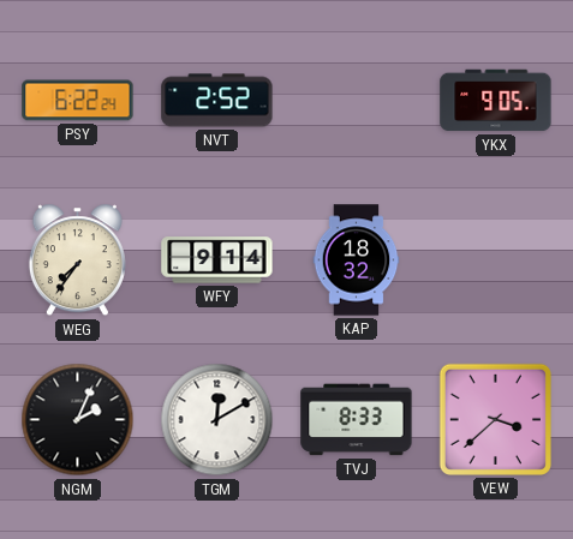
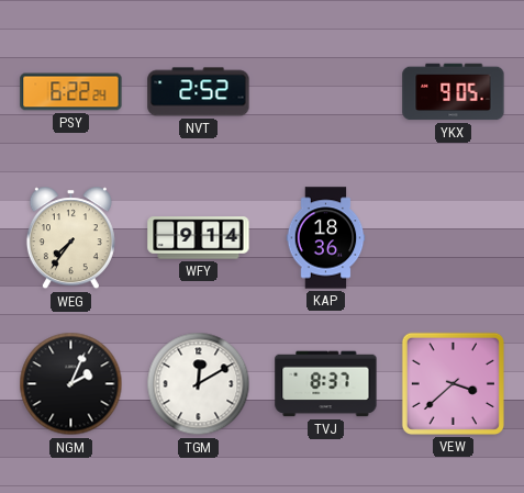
KAP: 18:32 -> 18:36 (326, 238)
TVJ: 8:33 -> 8:37 (326, 384)
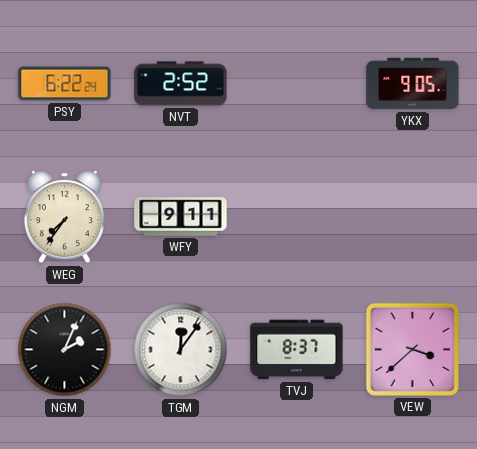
WFY: 9:14 -> 9:11 (181, 217)
KAP: 18:36 -> none (326, 238)
TGM: 12:10 -> 12:06 (181, 350)
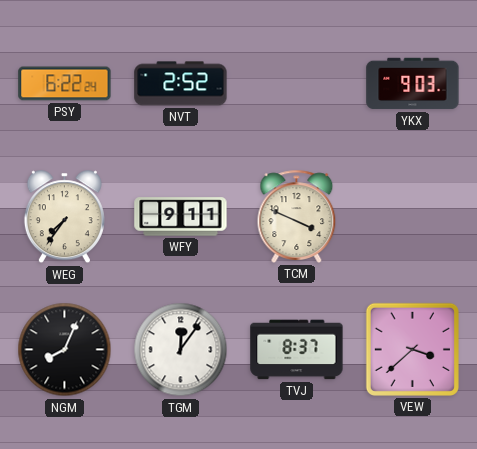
YKX: 9:05 -> 9:03 (413, 84)
TCM: none -> 3:49 (297, 216)
NGM: 2:04 -> 8:04 (65, 350)
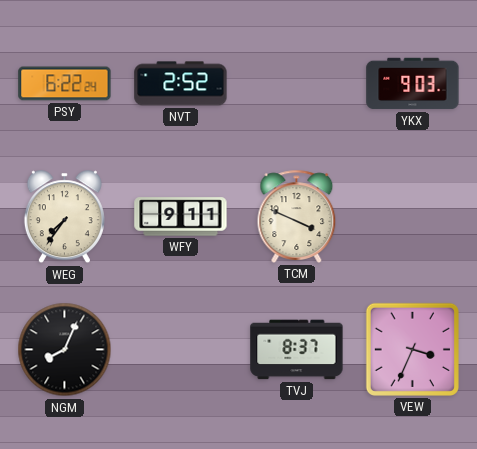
TGM: 12:06 -> none (181, 350)
VEW: 3:38 -> 3:34 (412, 349)
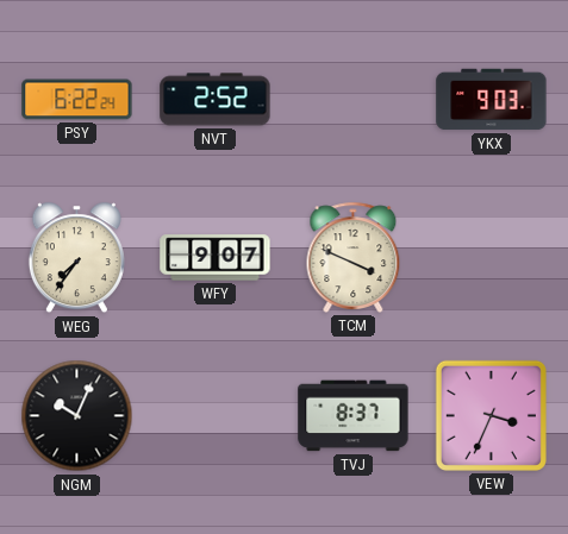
WFY: 9:11 -> 9:07 (216, 258)
NGM: 8:04 -> 10:04 (77, 416)
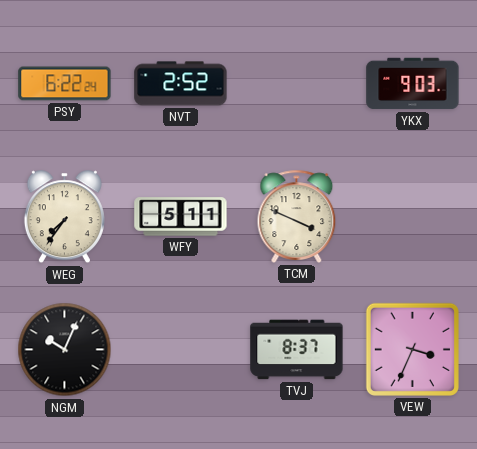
WFY: 9:07 -> 5:11 (181, 217)
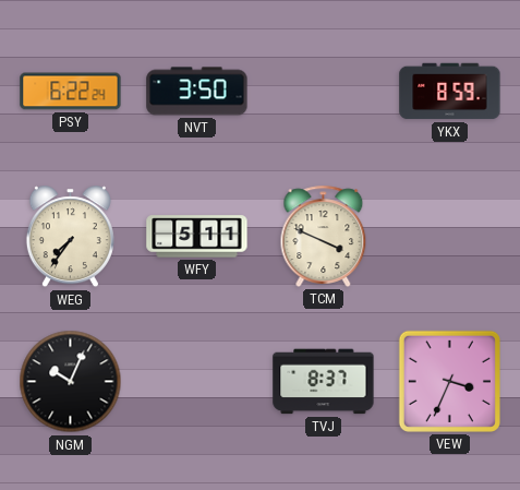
NVT: 2:52 -> 3:50 (197, 92)
YKX: 9:03 -> 8:59 (450, 92)
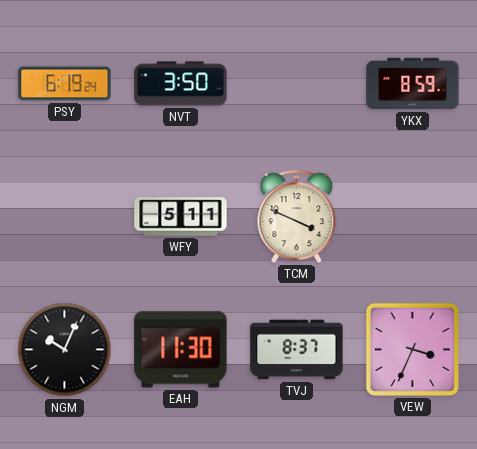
PSY: 6:22 -> 6:19 (65, 84)
WEG: 7:36 -> none (70, 237)
EAH: none -> 11:30 (181, 350)
